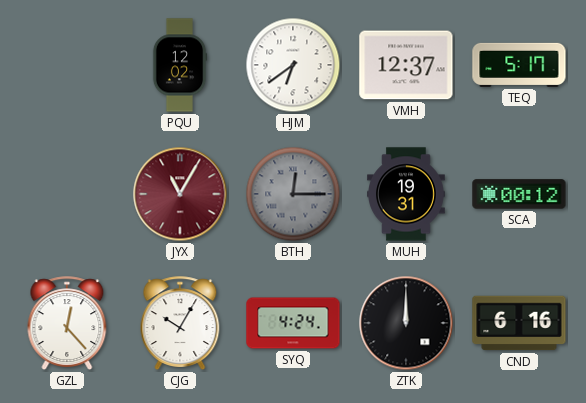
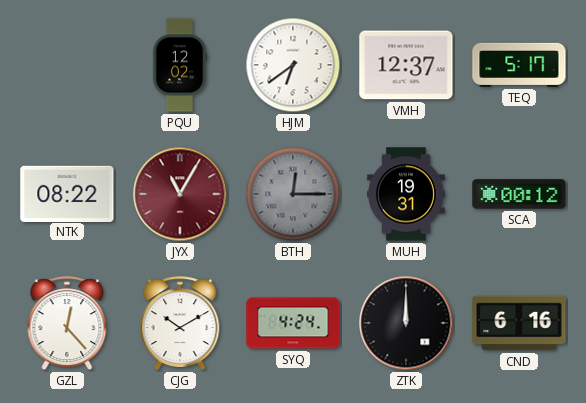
NTK: none -> 08:22 (67, 193)
CJG: 10:05 -> 10:10 (180, 323)
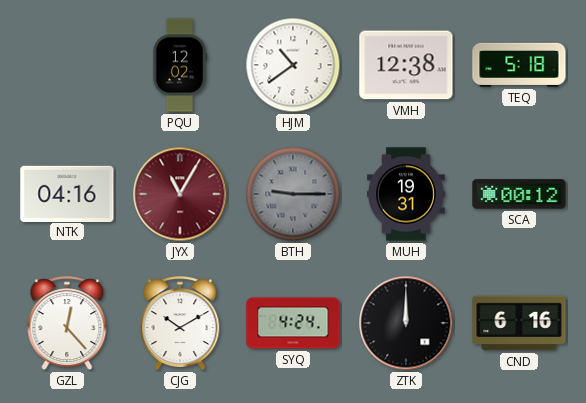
HJM: 6:39 -> 10:39 (293, 65)
VMH: 12:37 -> 12:38 (406, 65)
TEQ: 5:17 -> 5:18 (519, 65)
NTK: 08:22 -> 04:16 (67, 193)
BTH: 12:15 -> 9:15 (293, 194)
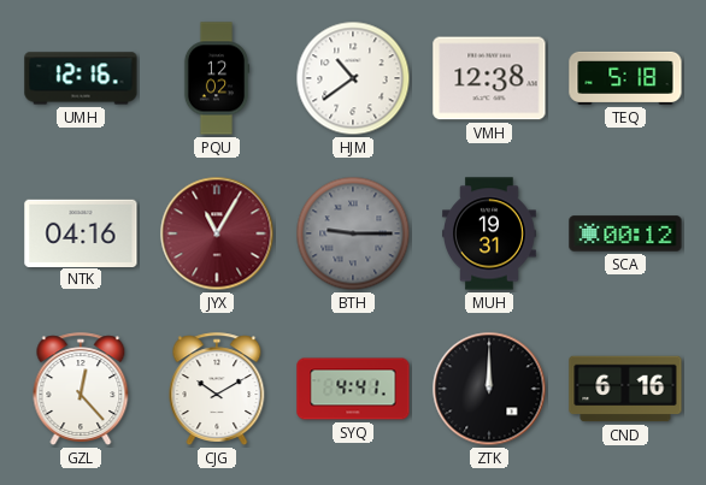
UMH: none -> 12:16 (81, 78)
SYQ: 4:24 -> 4:41 (353, 389)
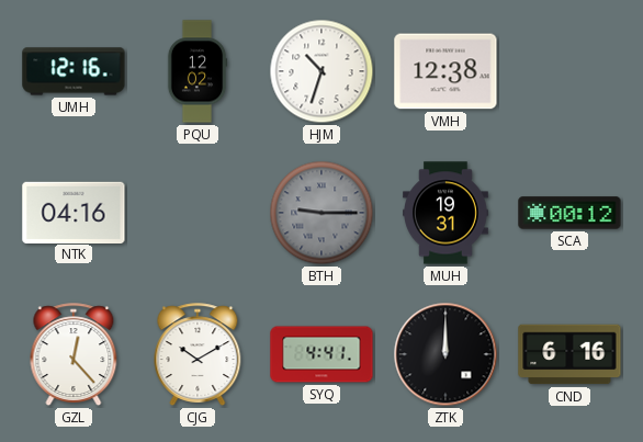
HJM: 10:39 -> 10:33 (321, 71)
TEQ: 5:18 -> none (625, 78)
JYX: 11:05 -> none (217, 233)
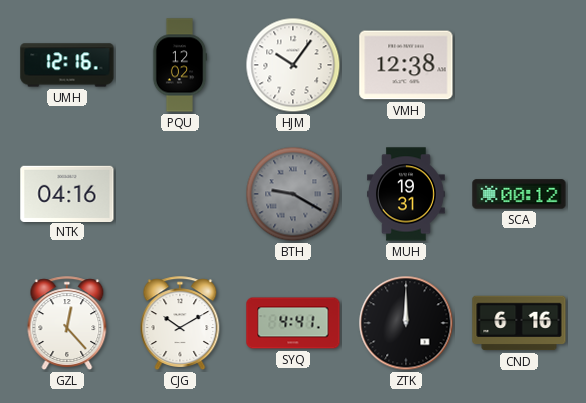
HJM: 10:33 -> 10:06 (293, 65)
BTH: 9:15 -> 9:20 (293, 194)
